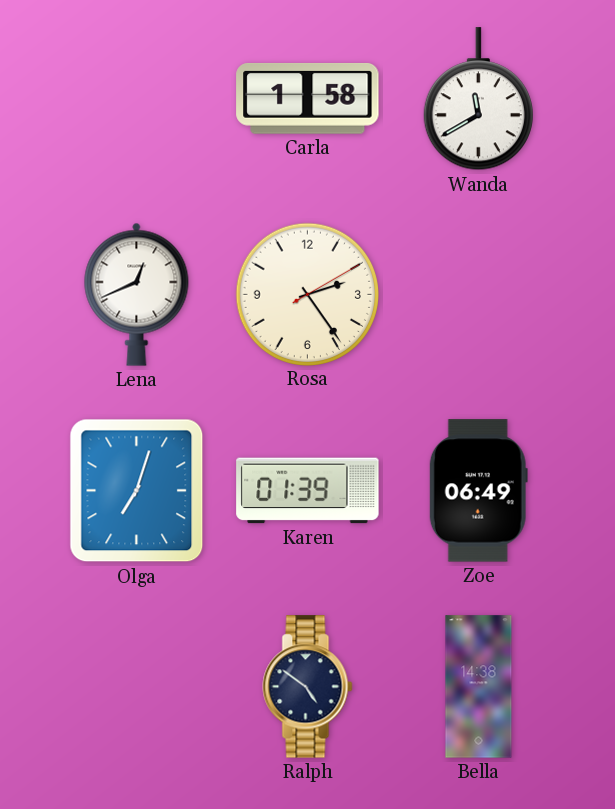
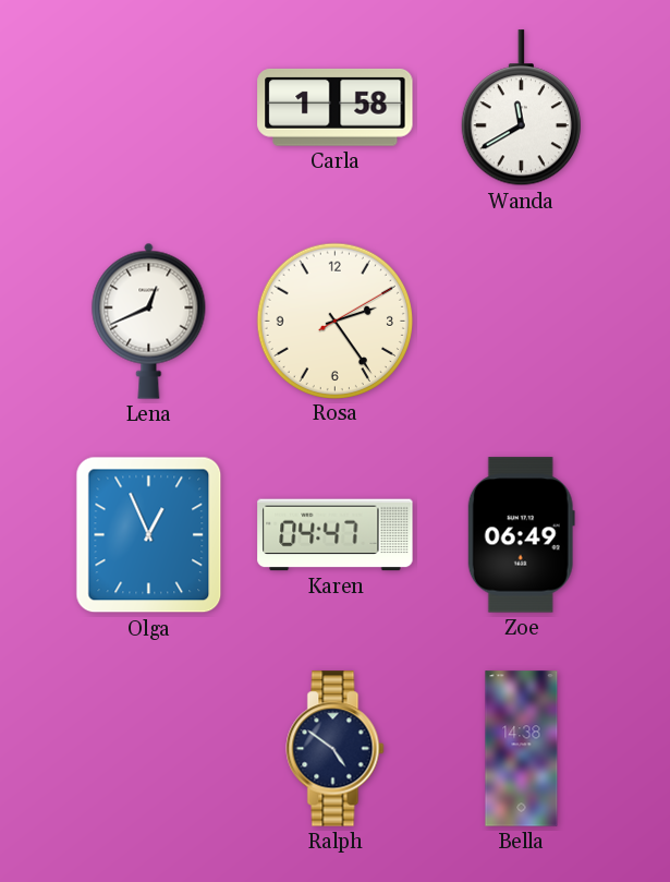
Olga: 7:03 -> 12:56 (149, 535)
Karen: 01:39 -> 04:47 (336, 535)
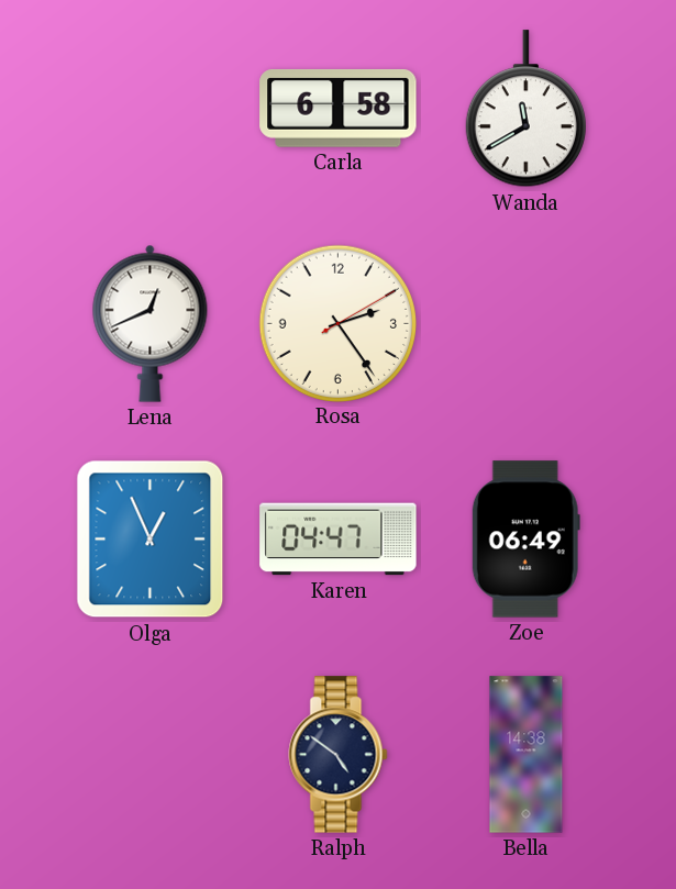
Carla: 1:58 -> 6:58 (339, 108)
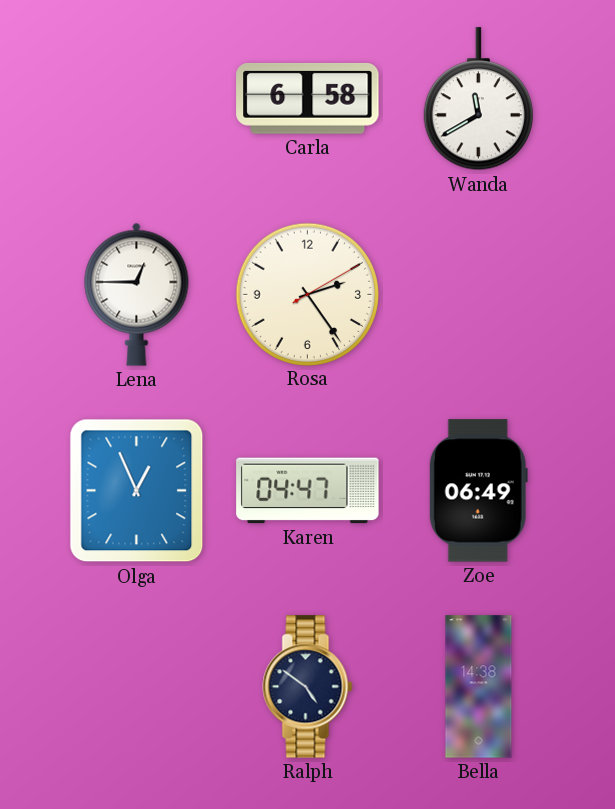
Lena: 12:41 -> 12:45 (137, 294)
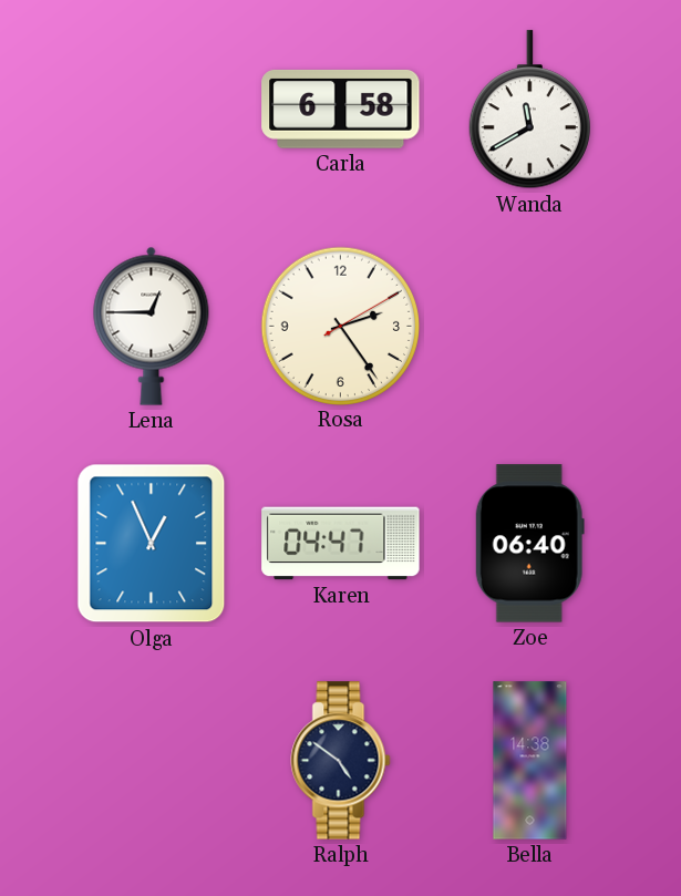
Zoe: 06:49 -> 06:40 (529, 544)
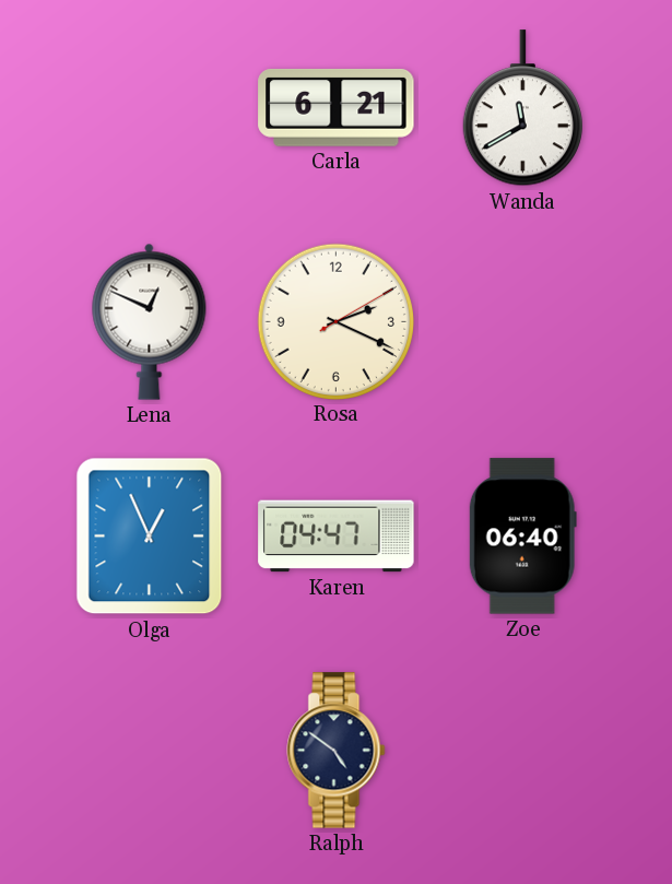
Carla: 6:58 -> 6:21 (337, 107)
Lena: 12:45 -> 12:49 (150, 321)
Rosa: 2:24 -> 2:19 (335, 321)
Bella: 14:38 -> none (530, 761)
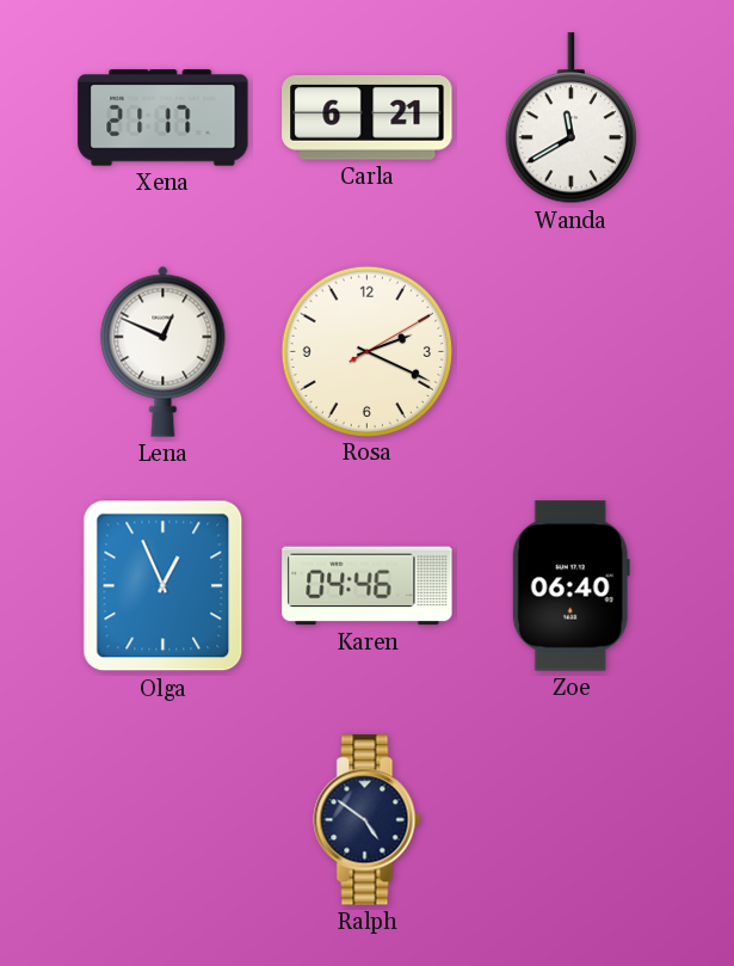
Xena: none -> 21:17 (164, 118)
Karen: 04:47 -> 04:46 (368, 586)
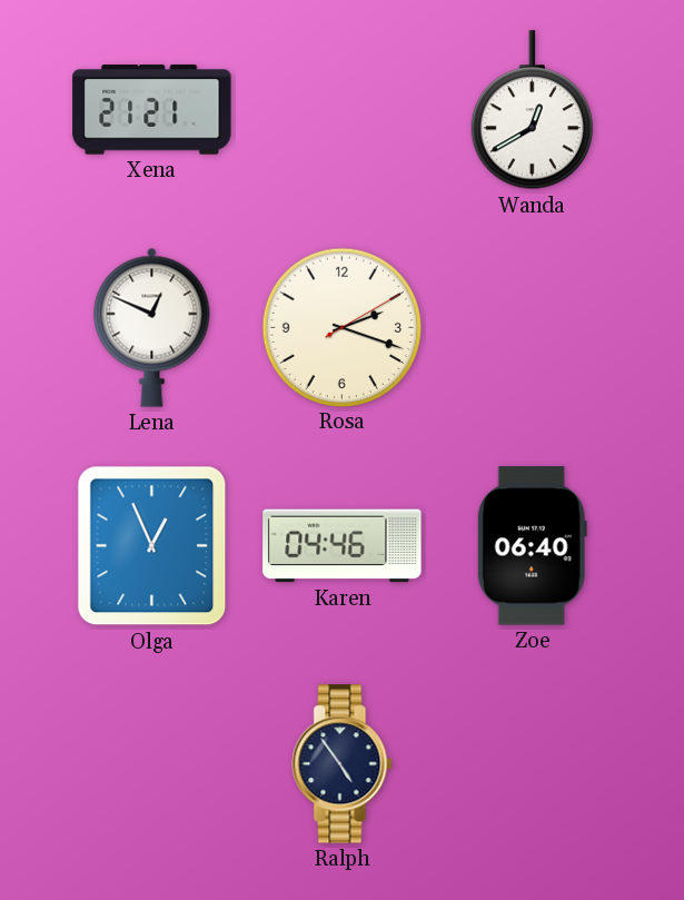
Xena: 21:17 -> 21:21 (152, 110)
Carla: 6:21 -> none (368, 117)
Wanda: 11:40 -> 12:40 (532, 110)
Rosa: 2:19 -> 2:18 (341, 327)
Ralph: 4:51 -> 4:54 (343, 764)
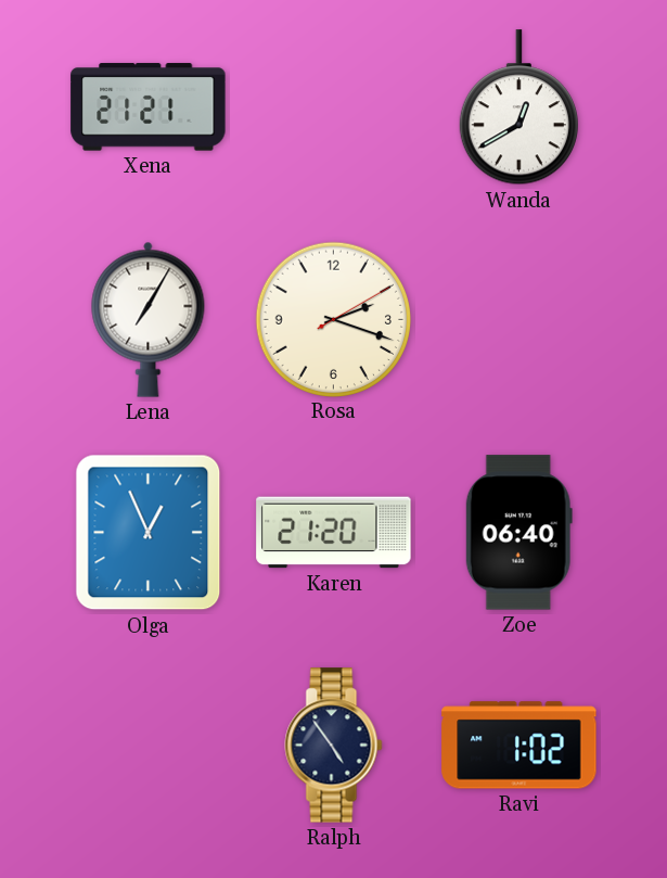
Lena: 12:49 -> 7:05 (149, 319)
Karen: 04:46 -> 21:20 (334, 533)
Ravi: none -> 1:02 (520, 746)
